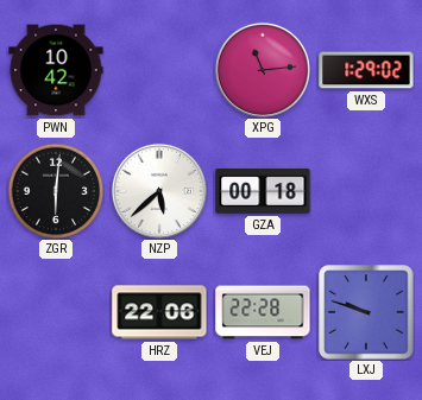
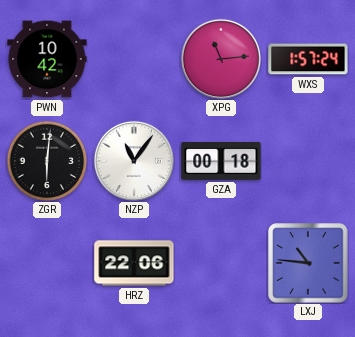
WXS: 1:29 -> 1:57 (308, 59)
NZP: 5:38 -> 11:06 (134, 161)
VEJ: 22:28 -> none (263, 312)
LXJ: 9:48 -> 10:46 (308, 263)
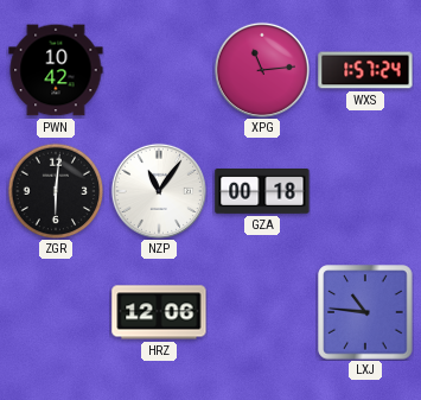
HRZ: 22:06 -> 12:06 (159, 312)
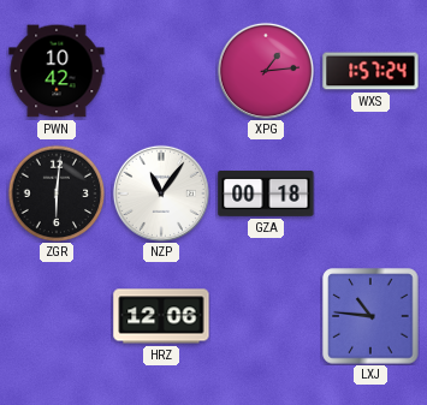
XPG: 11:14 -> 1:14 (266, 71)
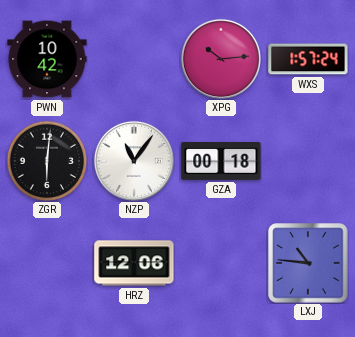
XPG: 1:14 -> 10:14 (221, 59)
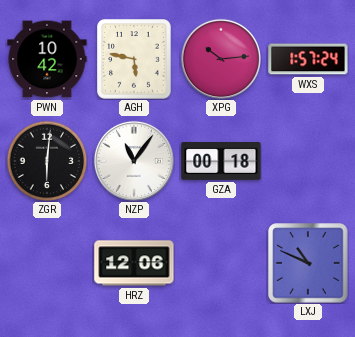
AGH: none -> 5:47 (134, 59)
LXJ: 10:46 -> 10:49 (308, 263)
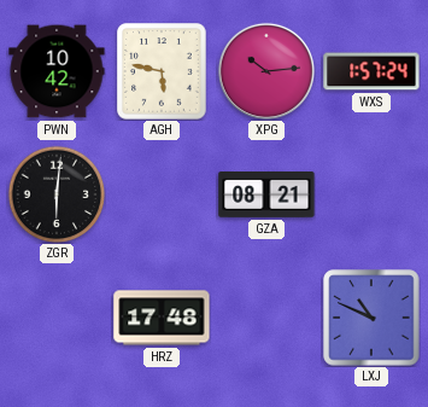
NZP: 11:06 -> none (134, 161)
GZA: 00:18 -> 08:21 (266, 196)
HRZ: 12:06 -> 17:48 (162, 318)
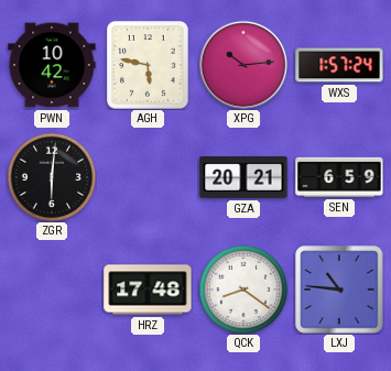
GZA: 08:21 -> 20:21 (243, 178)
SEN: none -> 6:59 (339, 177)
QCK: none -> 8:21 (243, 290)
LXJ: 10:49 -> 10:46 (339, 290)
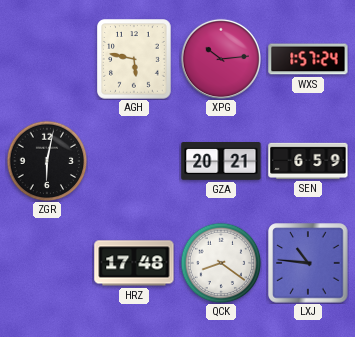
PWN: 10:42 -> none (52, 65)
ZGR: 6:01 -> 6:02 (47, 161)
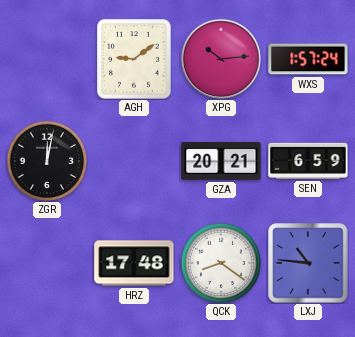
AGH: 5:47 -> 9:09 (134, 59)
ZGR: 6:02 -> 12:02 (47, 161)
